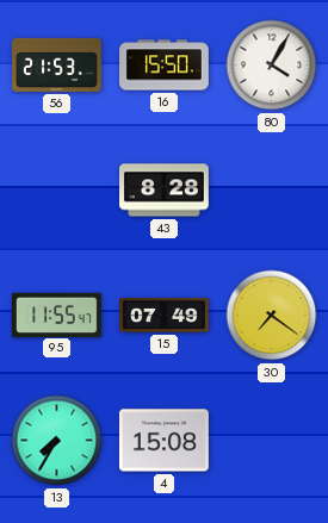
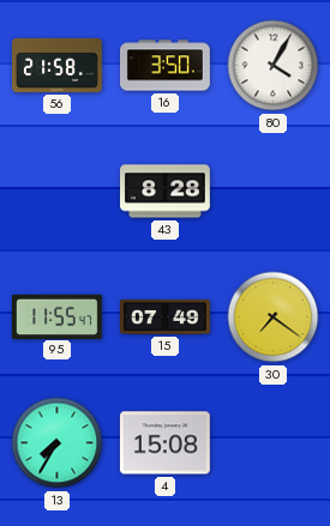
56: 21:53 -> 21:58 (58, 65)
16: 15:50 -> 3:50 (166, 66)
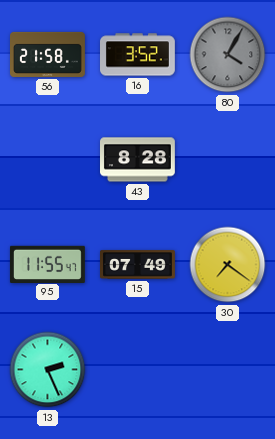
16: 3:50 -> 3:52 (138, 55)
80 dial: white -> grey (228, 55)
13: 7:35 -> 2:26 (48, 370)
4: 15:08 -> none (164, 443)
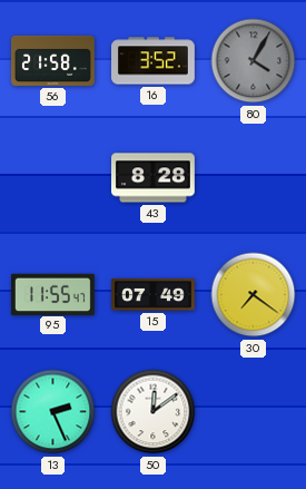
50: none -> 12:09 (154, 412)
